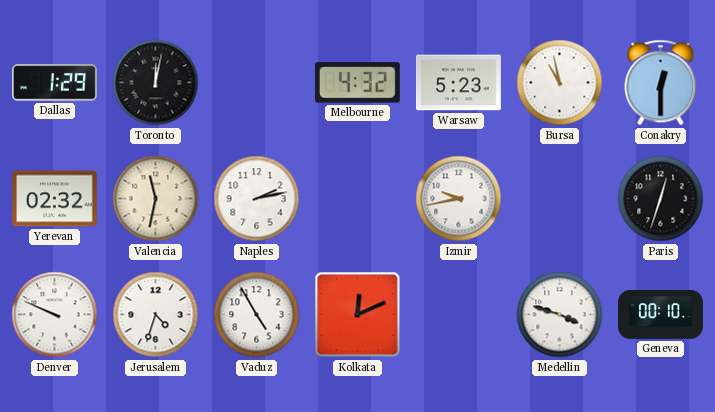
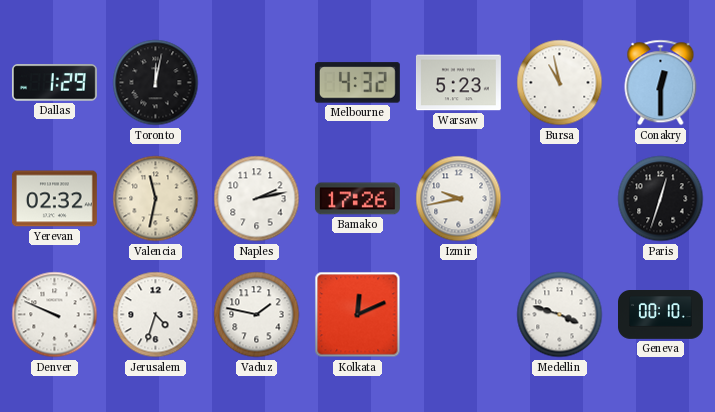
Bamako: none -> 17:26 (357, 199)
Vaduz: 4:55 -> 1:47 (257, 315)
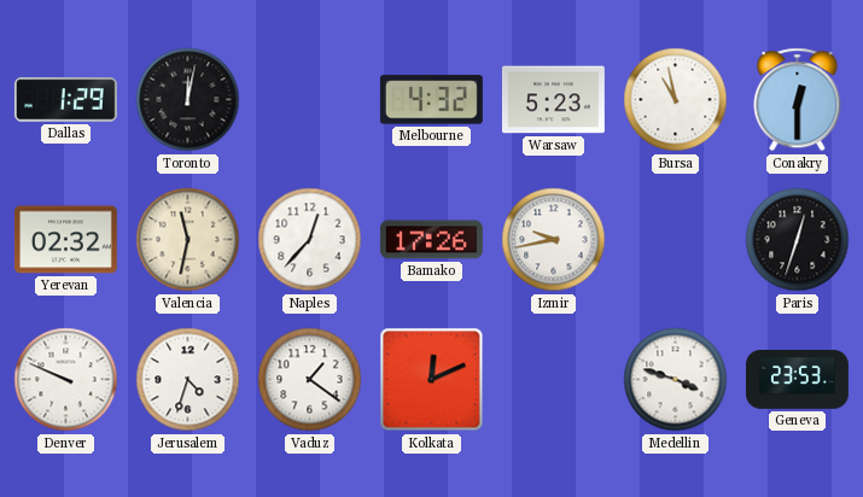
Naples: 2:13 -> 12:37 (310, 240)
Vaduz: 1:47 -> 1:21 (310, 380)
Geneva: 00:10 -> 23:53 (798, 380)
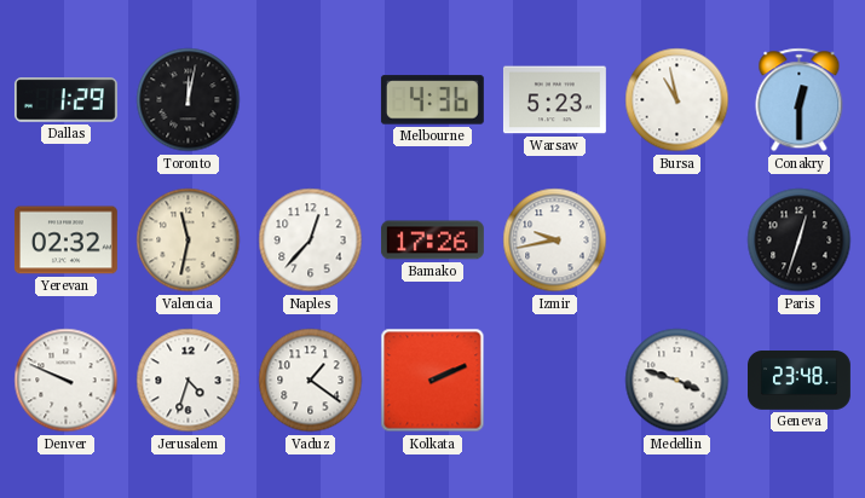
Melbourne: 4:32 -> 4:36 (432, 100)
Kolkata: 12:11 -> 2:11 (433, 381)
Geneva: 23:53 -> 23:48 (800, 381)
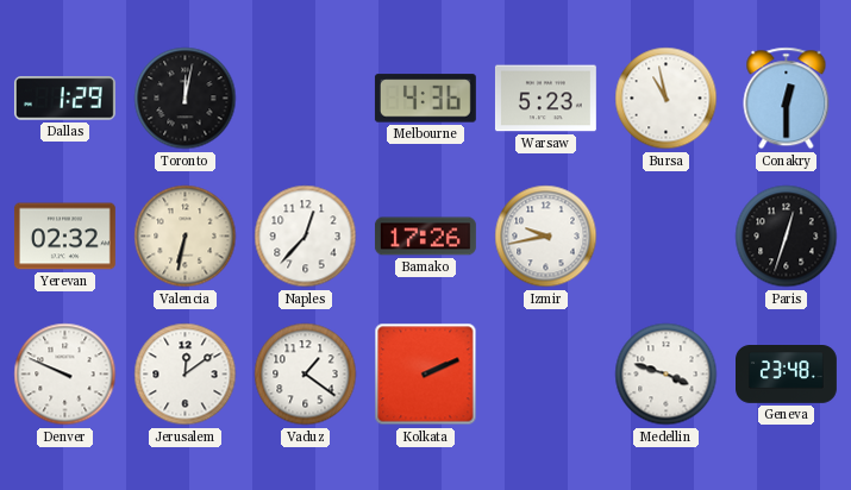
Valencia: 11:32 -> 6:32 (186, 237)
Jerusalem: 4:33 -> 12:09 (186, 375)
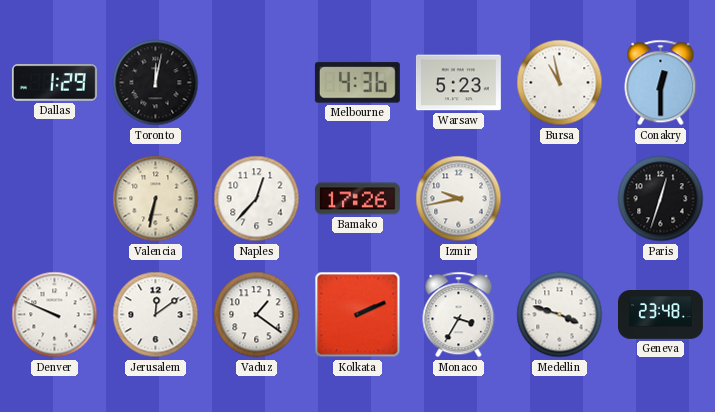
Yerevan: 02:32 -> none (64, 237)
Monaco: none -> 3:35 (459, 315)
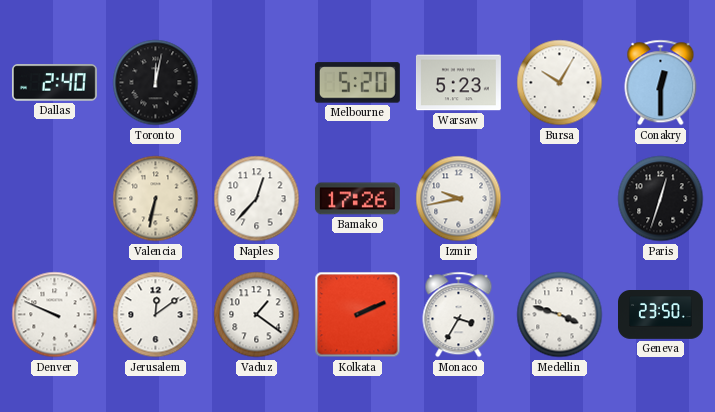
Dallas: 1:29 -> 2:40 (54, 83)
Melbourne: 4:36 -> 5:20 (357, 83)
Bursa: 10:58 -> 10:05 (560, 83)
Geneva: 23:48 -> 23:50 (661, 315)
